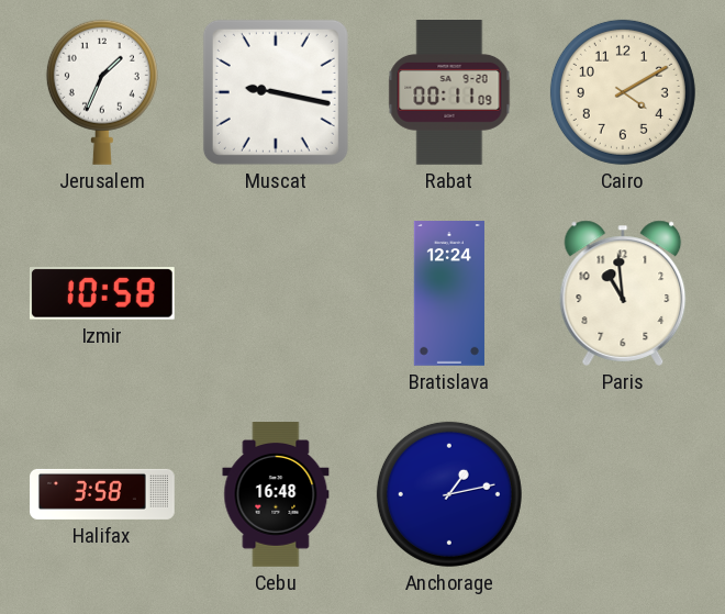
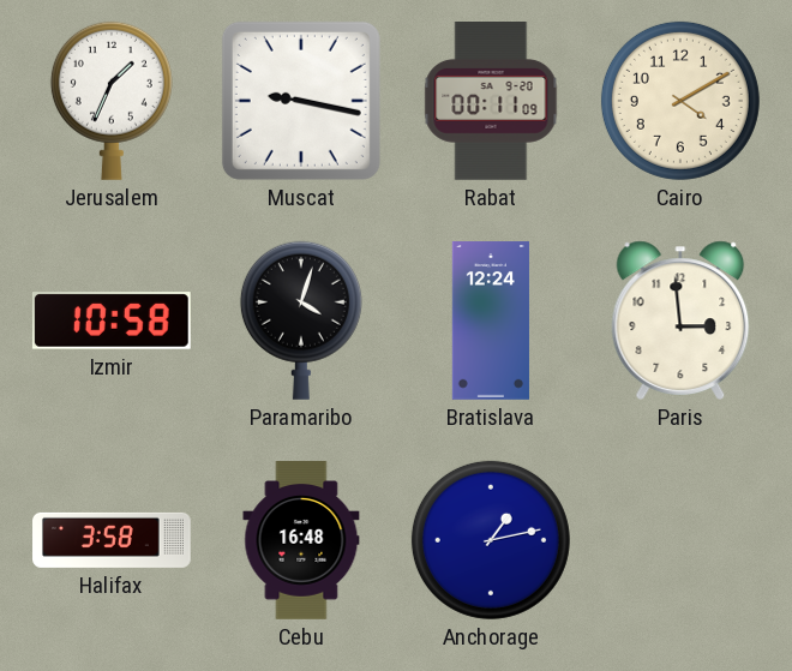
Paramaribo: none -> 4:03 (301, 320)
Paris: 10:59 -> 2:59 (680, 320)
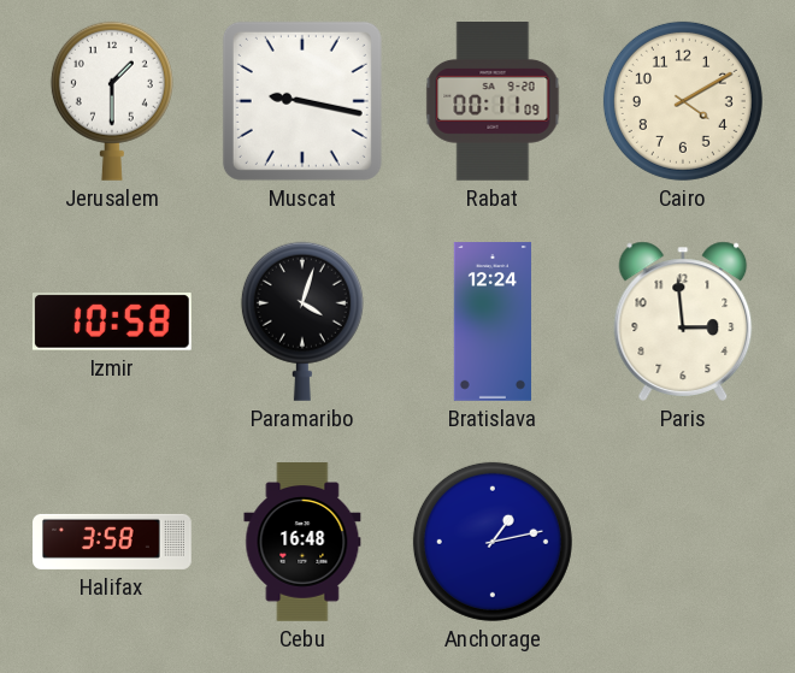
Jerusalem: 1:34 -> 1:30 (112, 101)
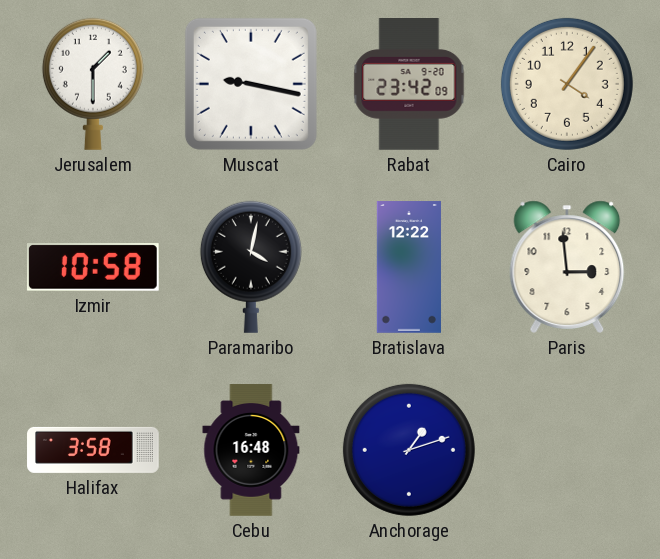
Rabat: 00:11 -> 23:42 (409, 85)
Cairo: 4:10 -> 4:06 (567, 84)
Paramaribo: 4:03 -> 4:02 (251, 267)
Bratislava: 12:24 -> 12:22 (409, 267)
Anchorage: 1:13 -> 1:12 (409, 450)
